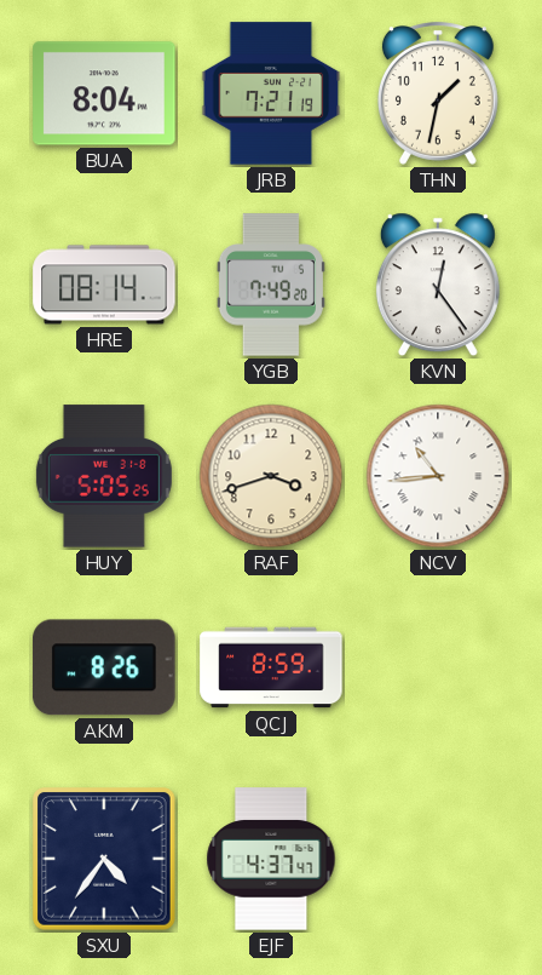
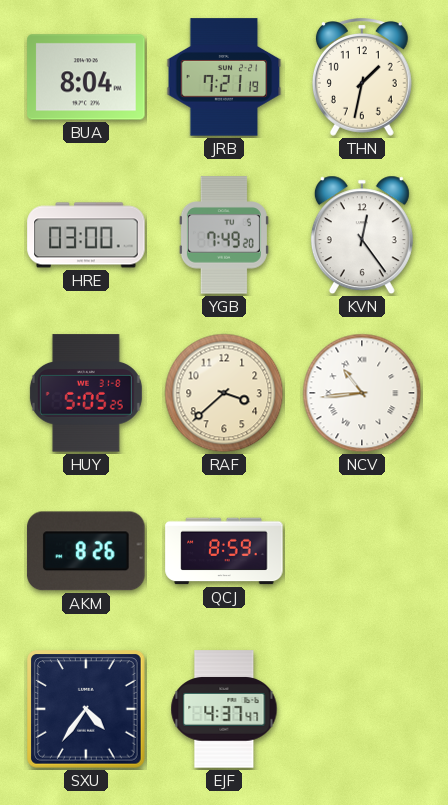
HRE: 08:14 -> 03:00 (86, 235)
RAF: 3:42 -> 3:38 (224, 393)
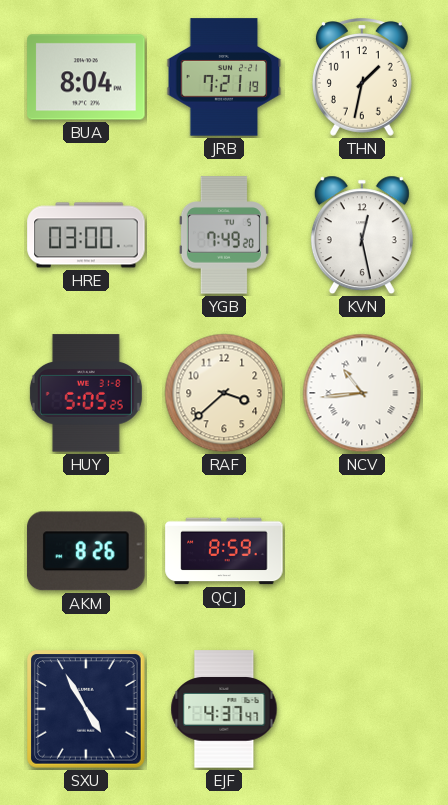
KVN: 12:24 -> 12:28 (362, 235)
SXU: 4:36 -> 4:55 (86, 709)
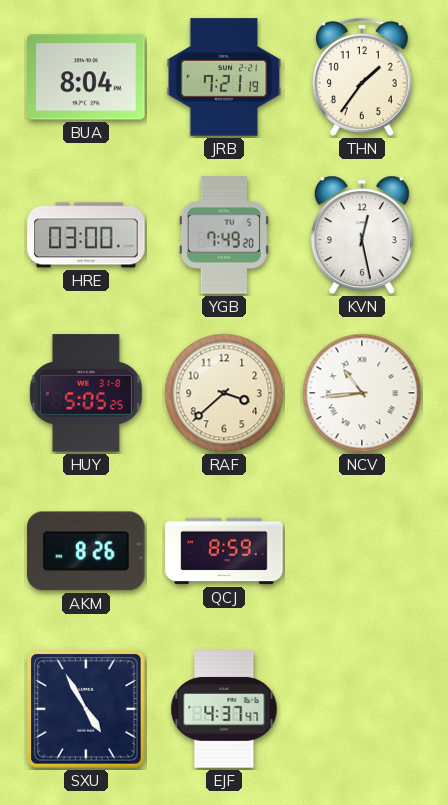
THN: 1:32 -> 1:36 (362, 77)
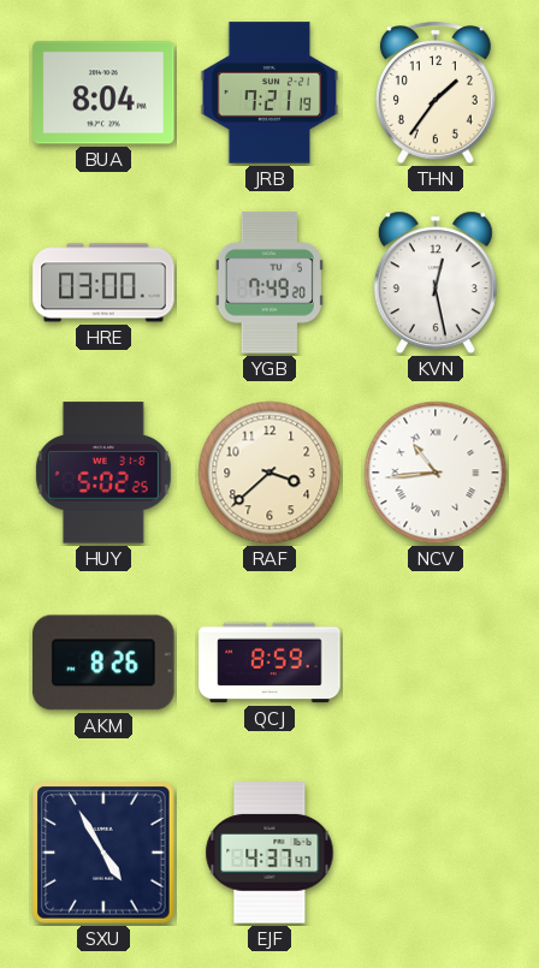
HUY: 5:05 -> 5:02 (103, 473)
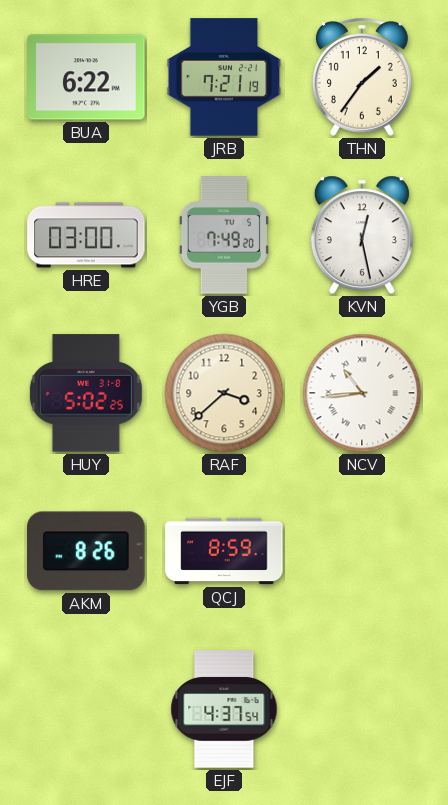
BUA: 8:04 -> 6:22 (86, 77)
SXU: 4:55 -> none (103, 853)
EJF: 4:37:47 -> 4:37:54 (224, 709)
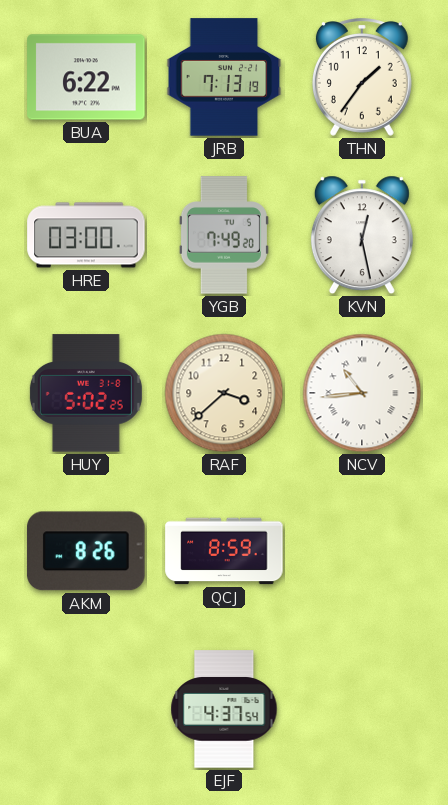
JRB: 7:21 -> 7:13 (224, 77)
